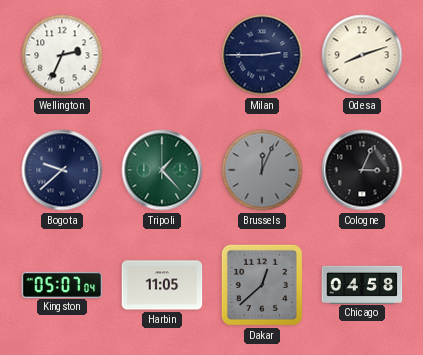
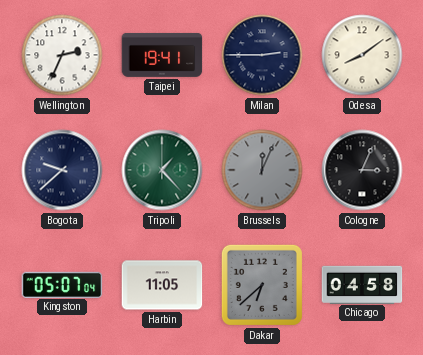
Taipei: none -> 19:41 (162, 55)
Odesa: 8:12 -> 8:09 (362, 55)
Dakar: 12:38 -> 6:38 (262, 285)
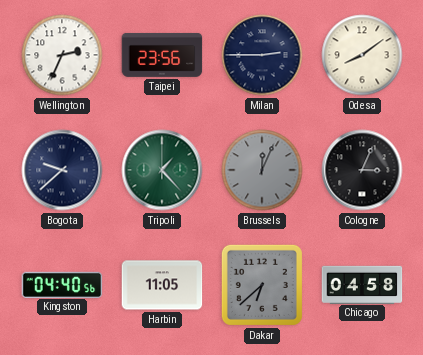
Taipei: 19:41 -> 23:56 (162, 55)
Kingston: 05:07 -> 04:40 (62, 284)
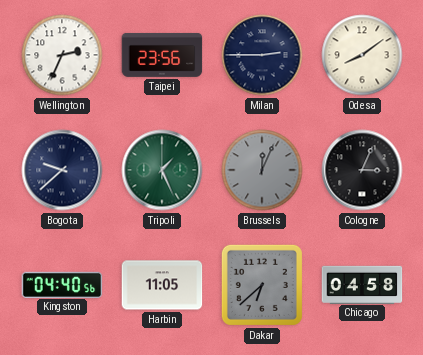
Tripoli: 1:23 -> 1:26 (162, 170)
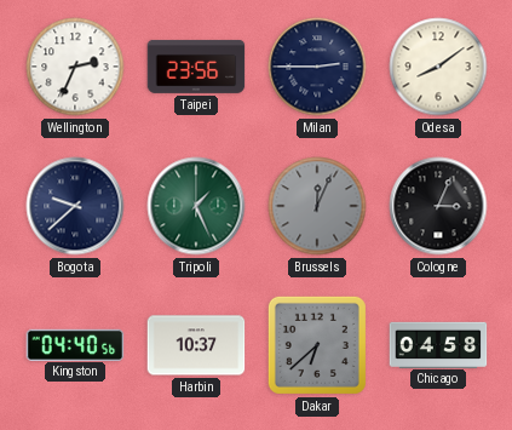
Harbin: 11:05 -> 10:37 (196, 345)
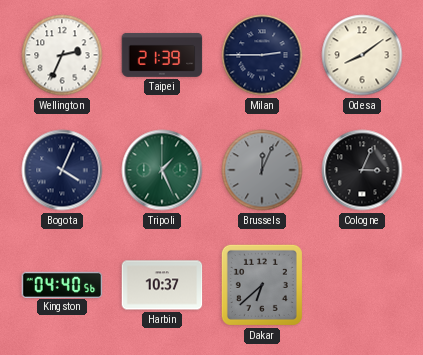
Taipei: 23:56 -> 21:39 (162, 55)
Bogota: 9:38 -> 4:04 (62, 170)
Chicago: 04:58 -> none (438, 344)
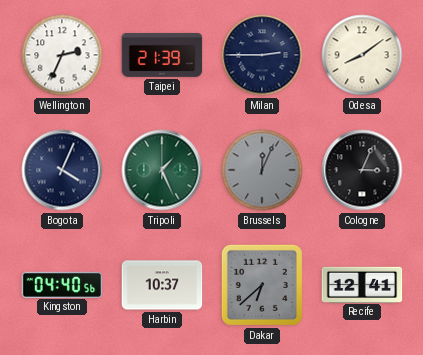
Recife: none -> 12:41 (362, 284)
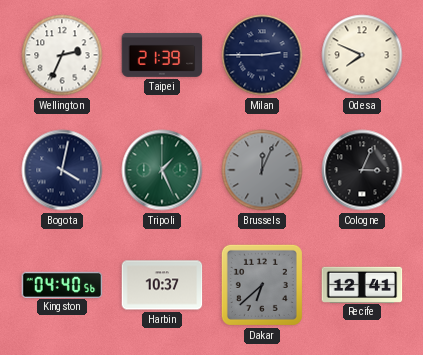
Odesa: 8:09 -> 7:49 (362, 55)
Bogota: 4:04 -> 4:02 (62, 170)
